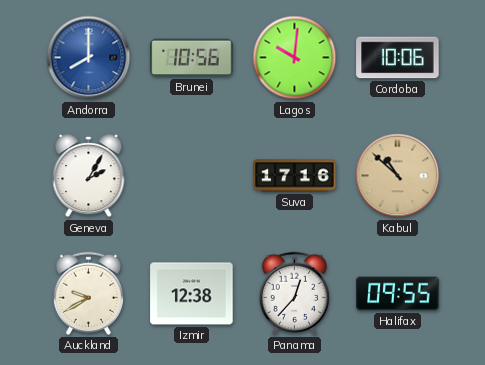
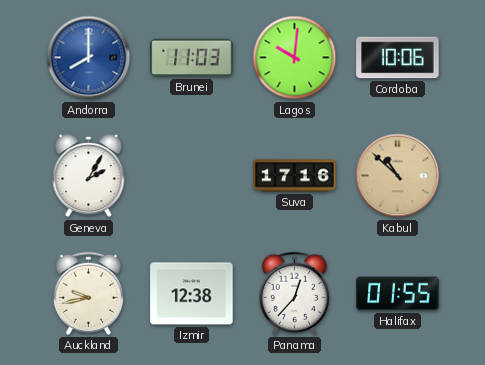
Brunei: 10:56 -> 11:03 (192, 58)
Auckland: 9:40 -> 9:43 (88, 293)
Halifax: 09:55 -> 01:55 (398, 294)
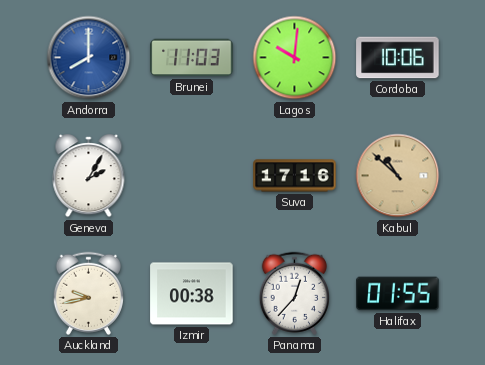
Izmir: 12:38 -> 00:38 (192, 294)
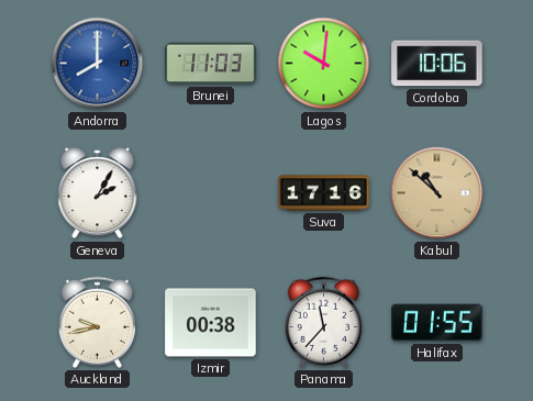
Panama: 12:37 -> 11:37 (323, 322)
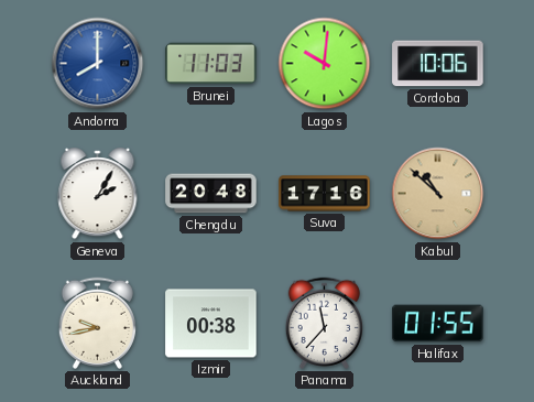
Chengdu: none -> 20:48 (211, 194)
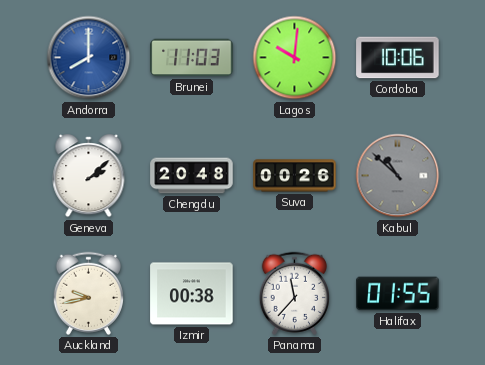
Geneva: 2:05 -> 2:08 (89, 176)
Suva: 17:16 -> 00:26 (295, 176)
Kabul dial: champagne -> grey (398, 176)
